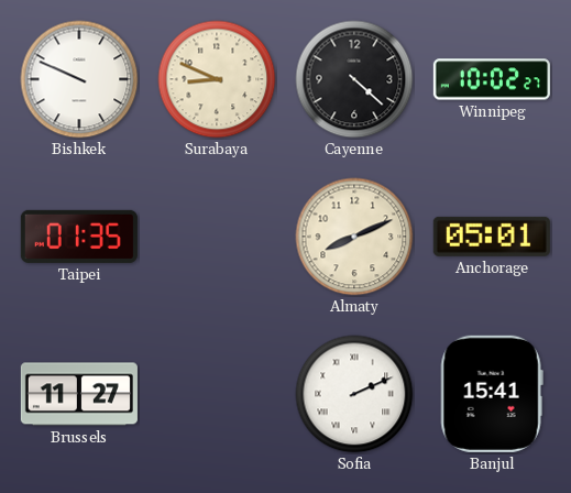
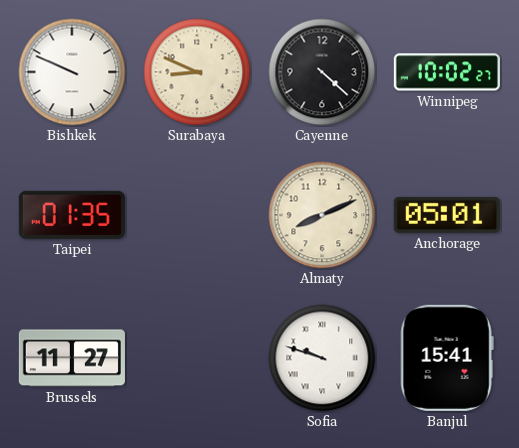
Sofia: 2:11 -> 9:48 (322, 358)
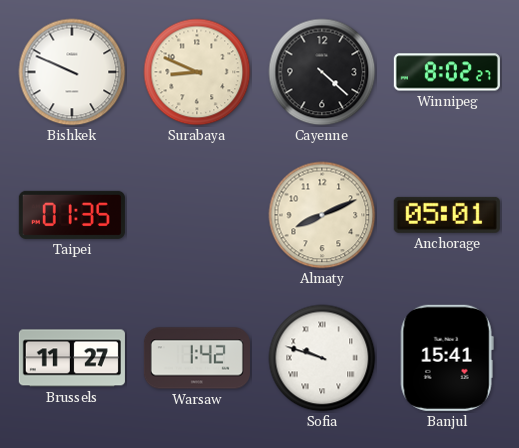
Winnipeg: 10:02 -> 8:02 (447, 72)
Warsaw: none -> 1:42 (197, 358)
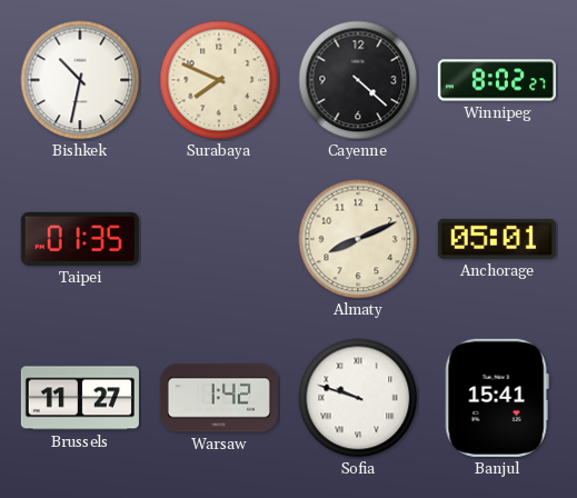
Bishkek: 9:49 -> 10:32 (80, 80)
Surabaya: 8:49 -> 7:49 (219, 80)
